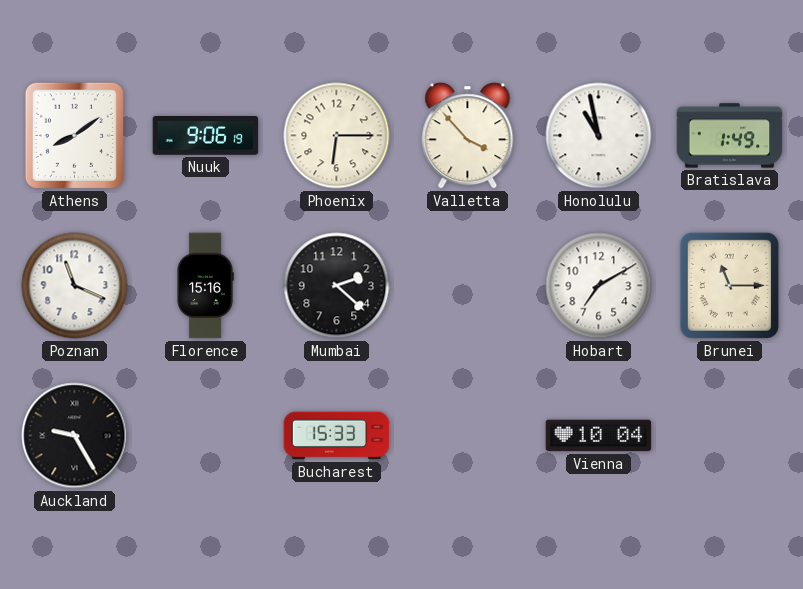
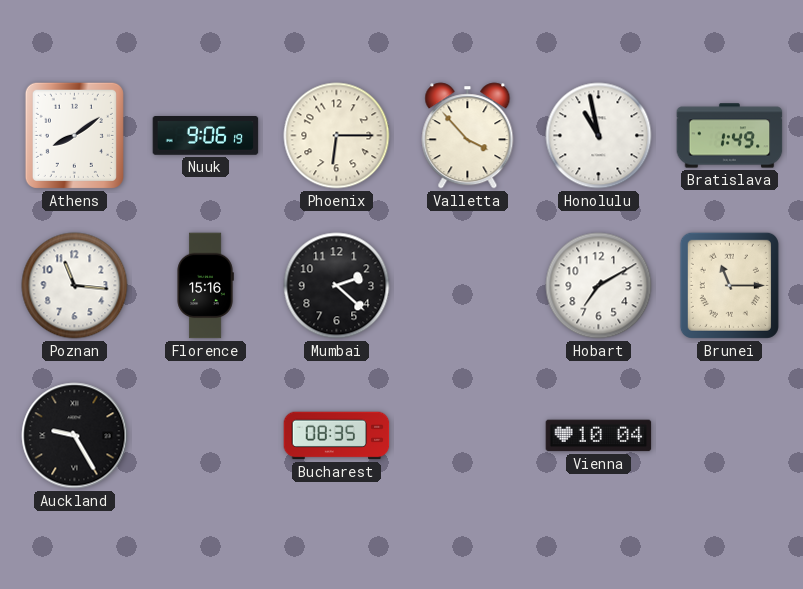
Poznan: 11:19 -> 11:16 (75, 286)
Bucharest: 15:33 -> 08:35 (337, 436)
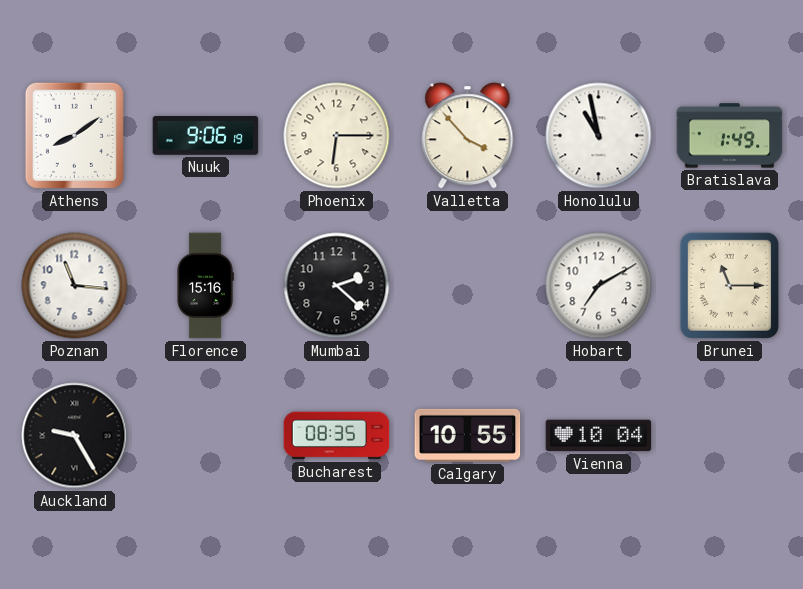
Calgary: none -> 10:55 (468, 435)
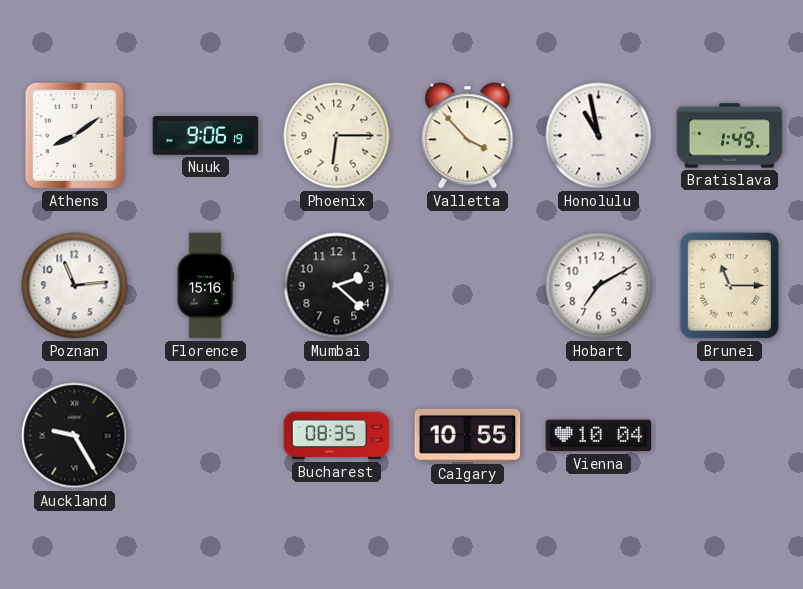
Poznan: 11:16 -> 11:14 (75, 286)
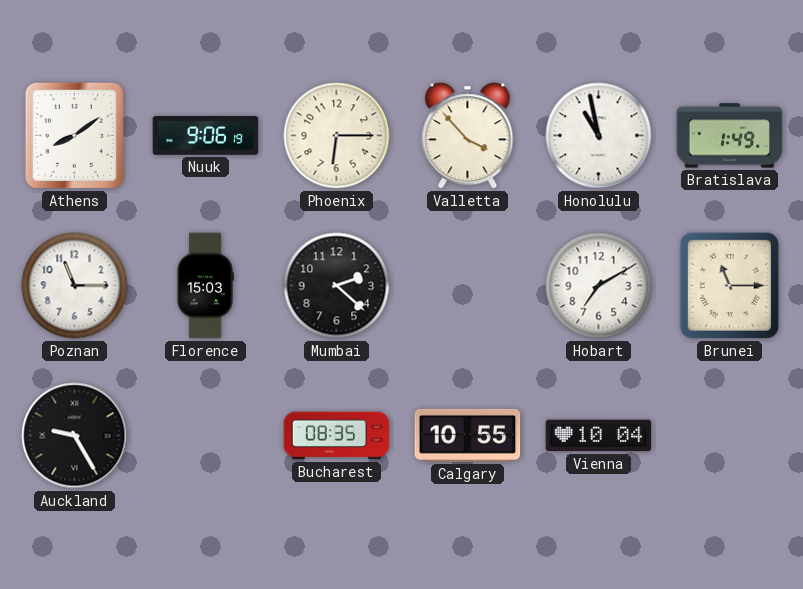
Poznan: 11:14 -> 11:15 (75, 286)
Florence: 15:16 -> 15:03 (205, 286)
